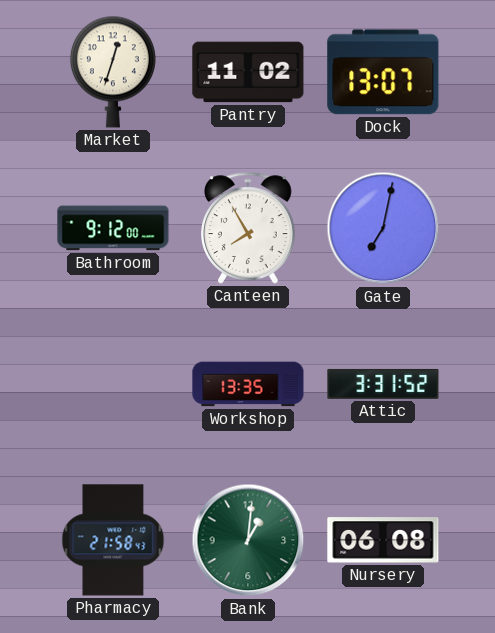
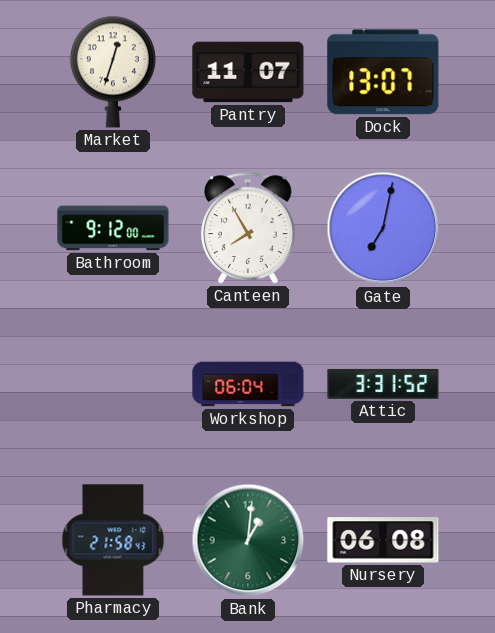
Pantry: 11:02 -> 11:07 (248, 72)
Workshop: 13:35 -> 06:04 (248, 384)
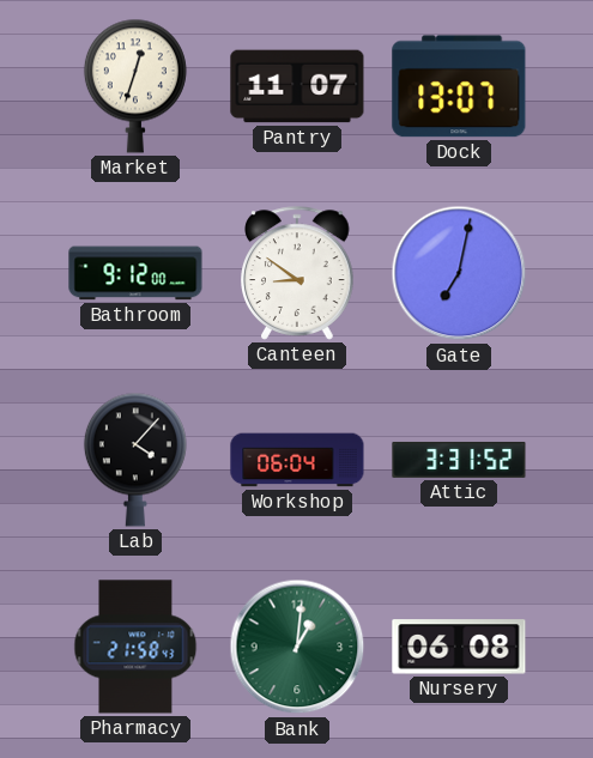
Canteen: 7:55 -> 8:51 (298, 273)
Lab: none -> 4:07 (135, 460)
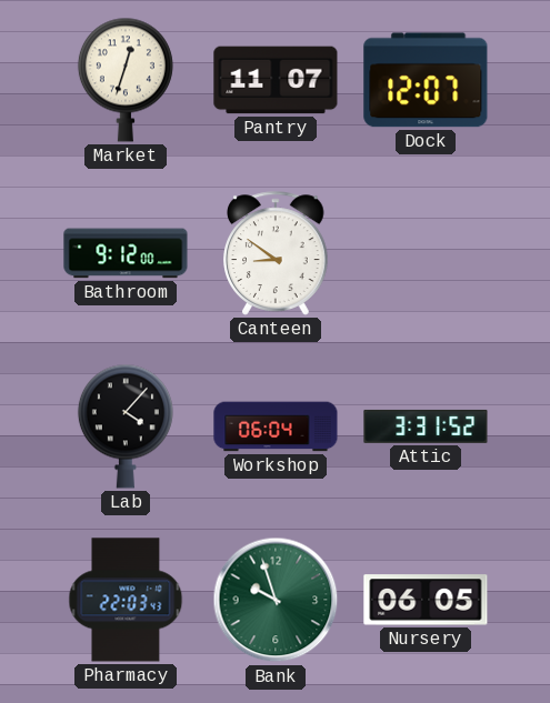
Dock: 13:07 -> 12:07 (426, 80)
Gate: 7:02 -> none (459, 273)
Pharmacy: 21:58 -> 22:03 (126, 600)
Bank: 1:01 -> 9:57 (276, 600)
Nursery: 06:08 -> 06:05 (426, 600)
